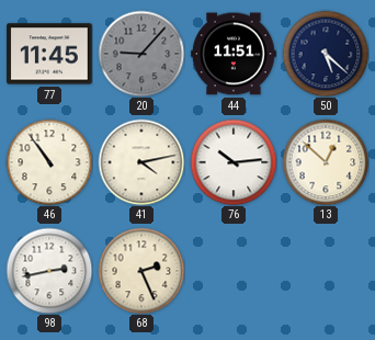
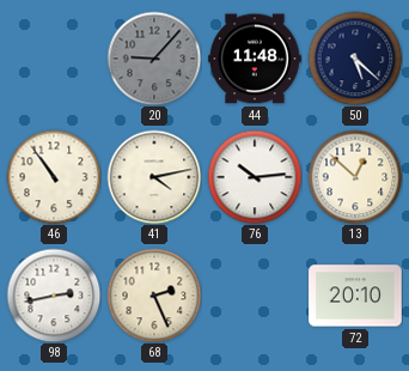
77: 11:45 -> none (49, 54)
44: 11:51 -> 11:48 (255, 59)
72: none -> 20:10 (355, 296)
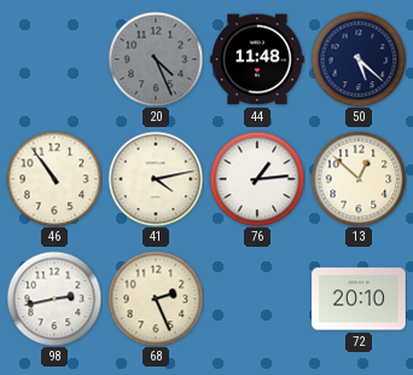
20: 9:07 -> 4:26 (156, 59)
76: 10:14 -> 1:14 (257, 179)
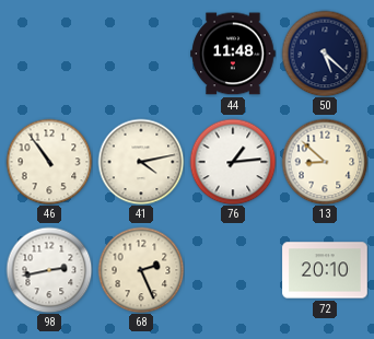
20: 4:26 -> none (156, 59)
13: 12:52 -> 8:52 (325, 162)
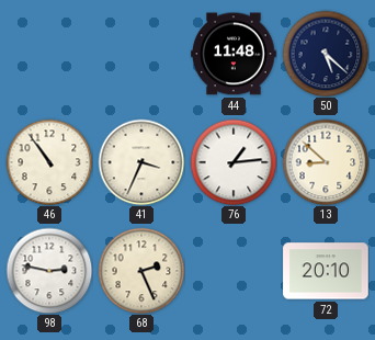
41: 4:13 -> 3:34 (141, 162)
98: 2:43 -> 2:47 (49, 271)
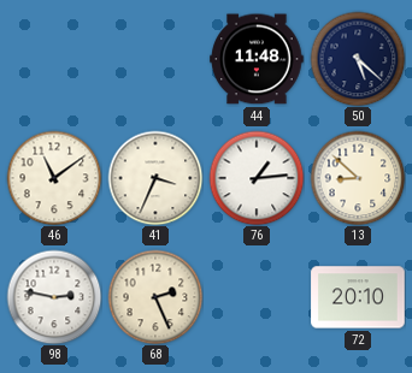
46: 10:54 -> 11:09 (54, 178)
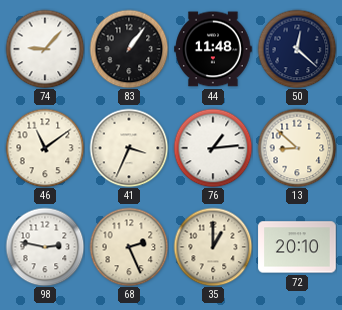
74: none -> 9:07 (45, 49)
83: none -> 1:06 (129, 49)
50: 5:22 -> 12:22 (297, 49)
35: none -> 1:00 (213, 247)
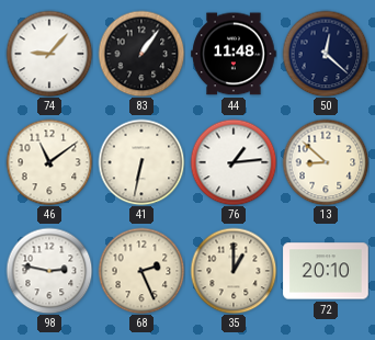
41: 3:34 -> 6:32 (141, 162)
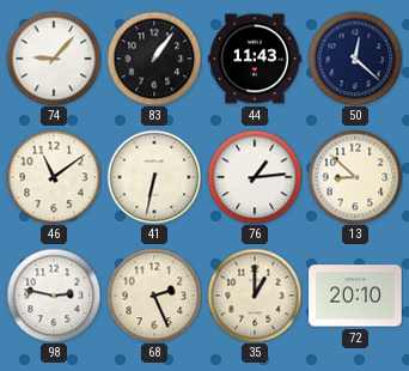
44: 11:48 -> 11:43 (255, 59)
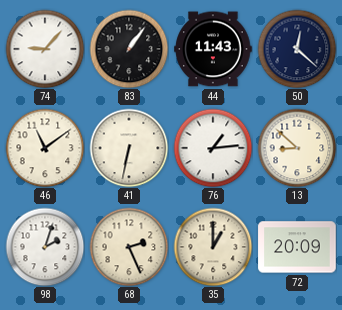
98: 2:47 -> 2:03 (45, 247)
72: 20:10 -> 20:09 (297, 247)
